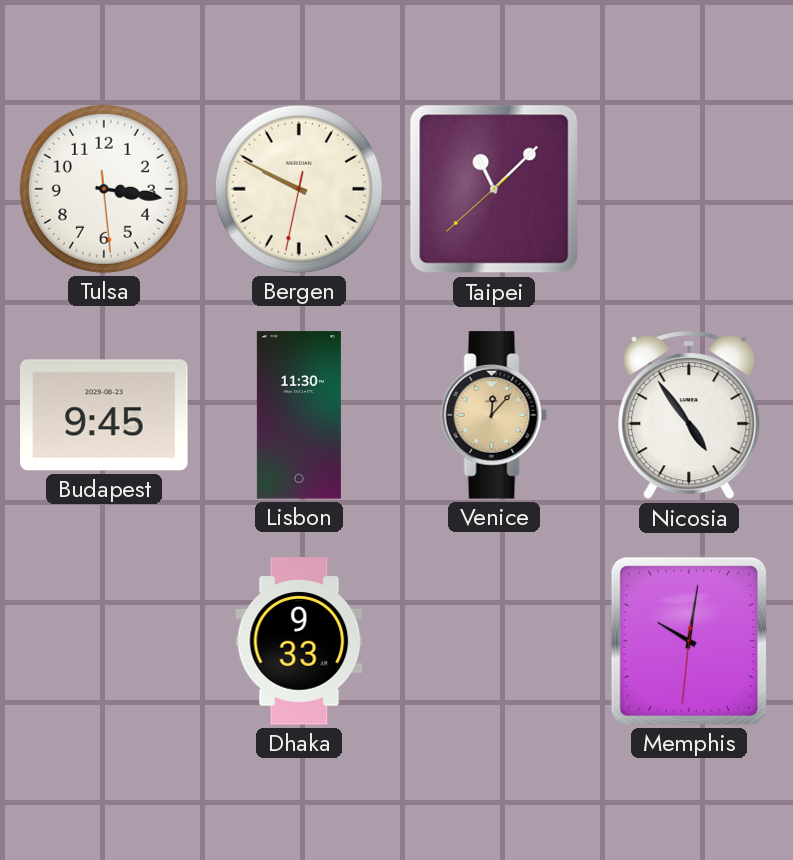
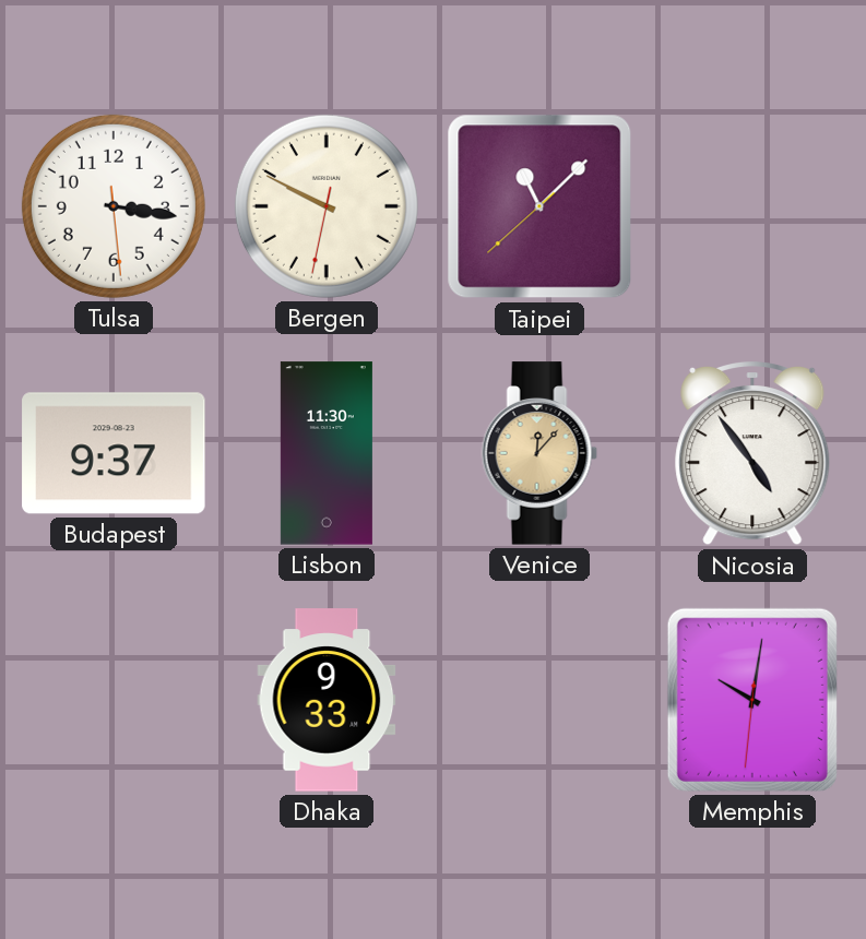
Budapest: 9:45 -> 9:37 (114, 453)
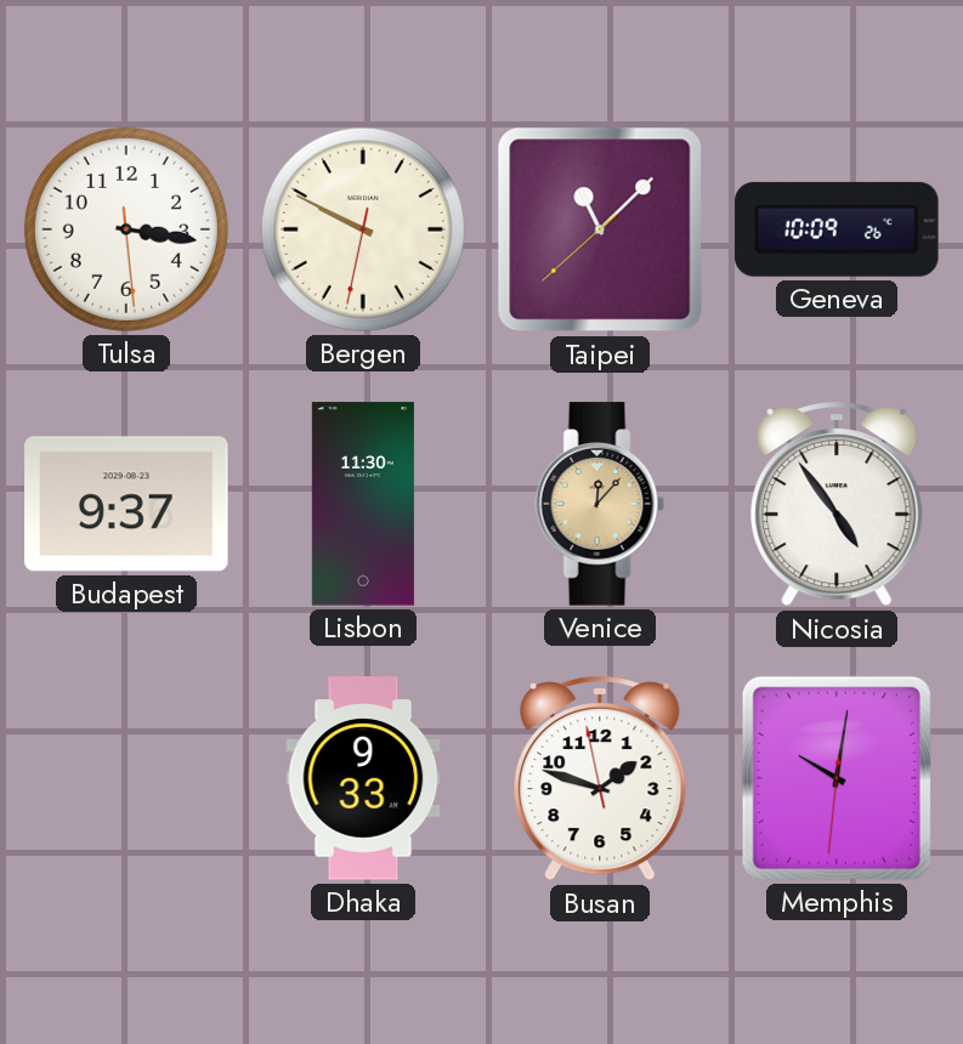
Geneva: none -> 10:09 (837, 229)
Busan: none -> 1:47 (600, 779)
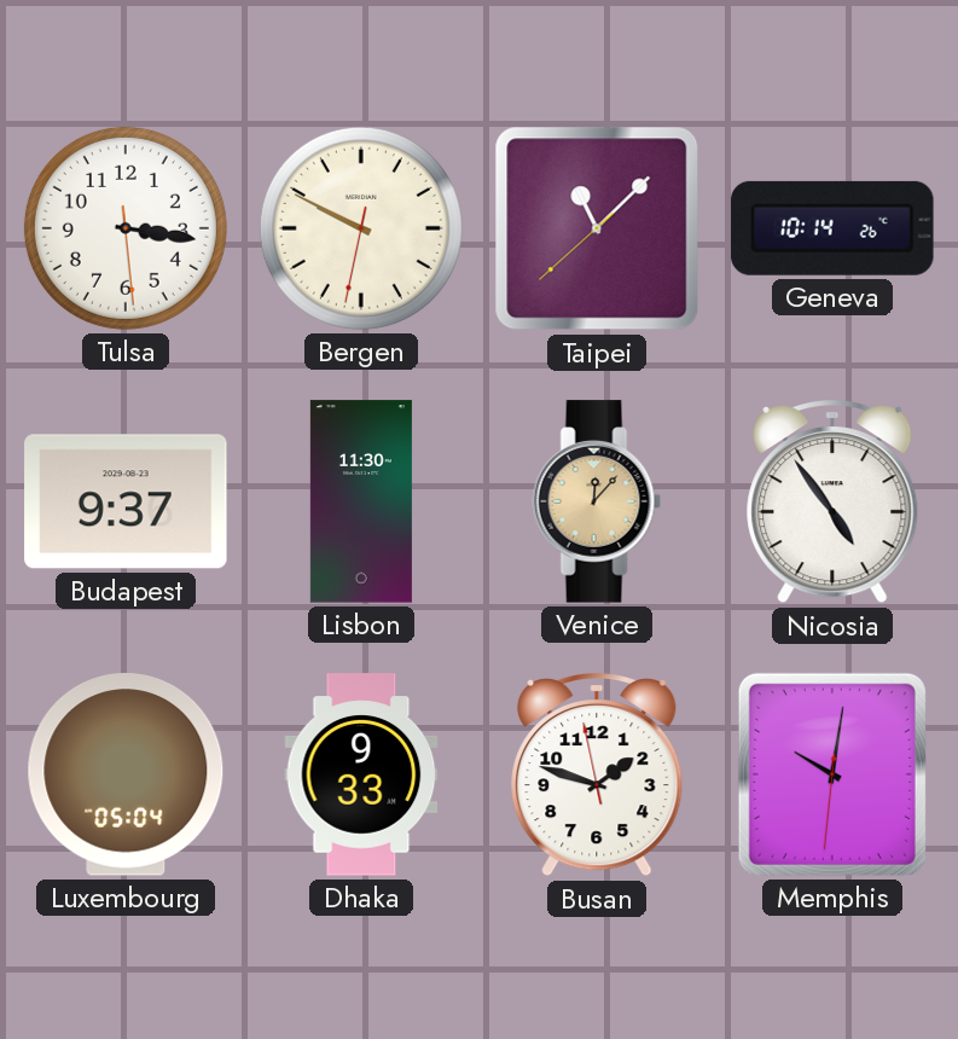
Geneva: 10:09 -> 10:14 (832, 228)
Luxembourg: none -> 05:04 (126, 774)
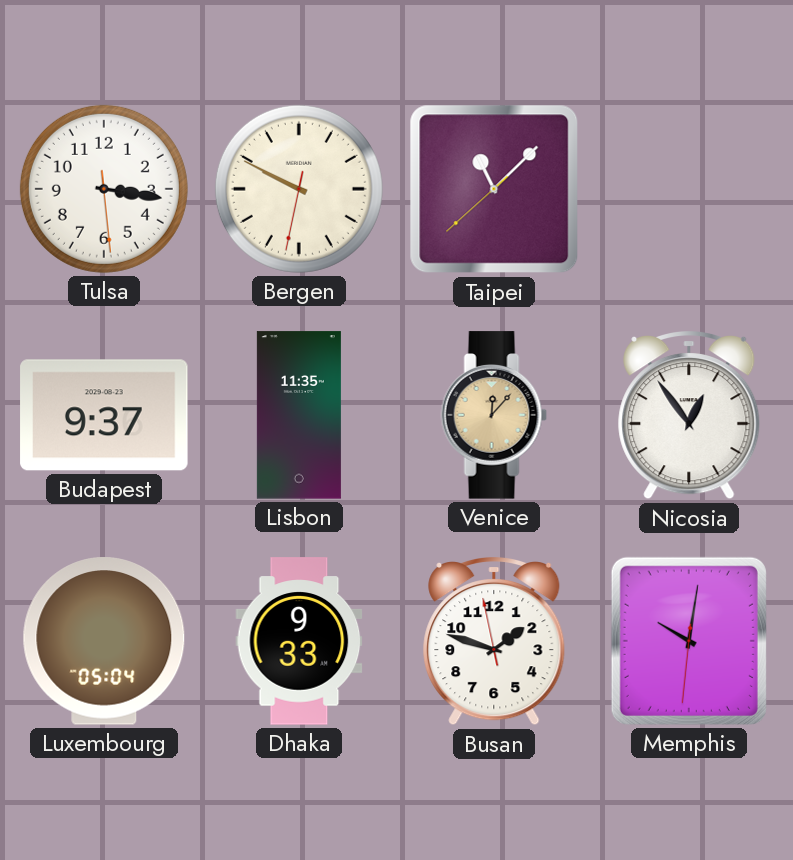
Geneva: 10:14 -> none (832, 228)
Lisbon: 11:30 -> 11:35 (299, 415)
Nicosia: 4:54 -> 12:54 (689, 416)
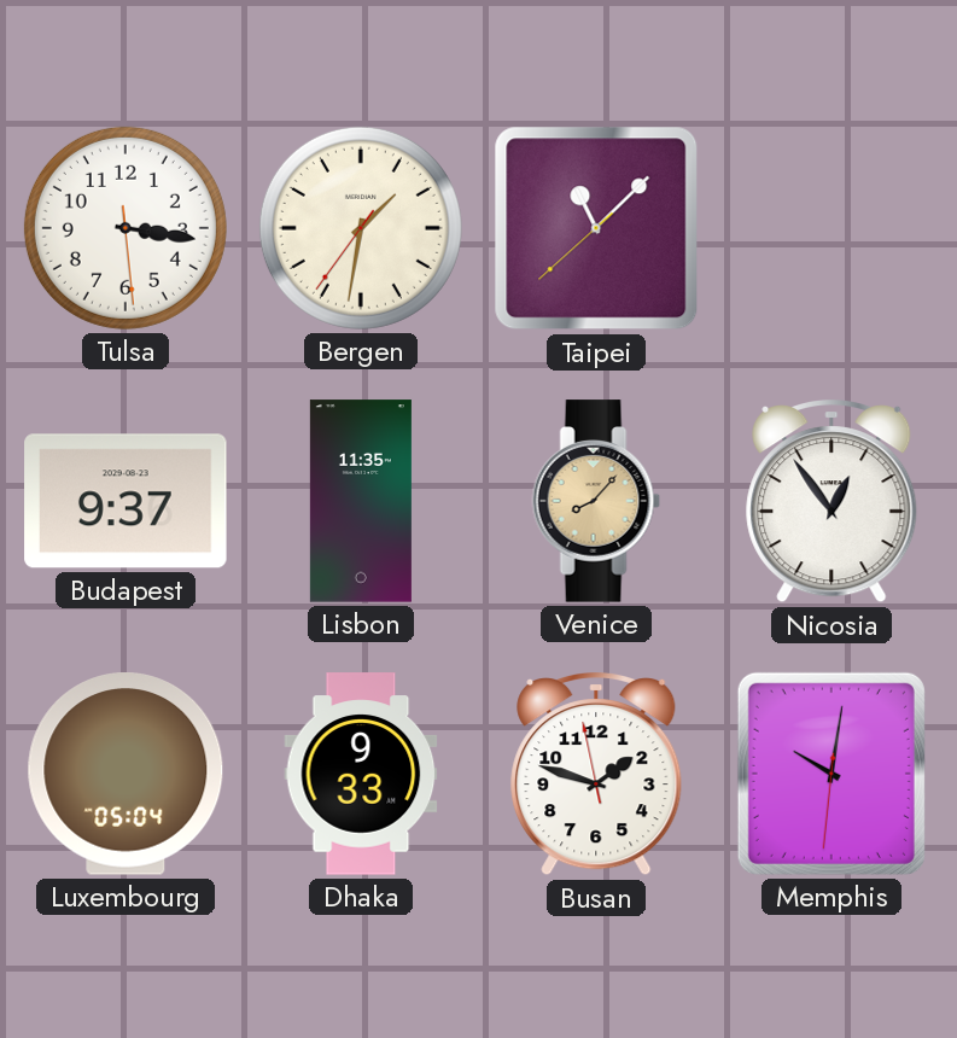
Bergen: 9:49 -> 1:31 (361, 228)
Venice: 12:07 -> 8:07 (596, 501)
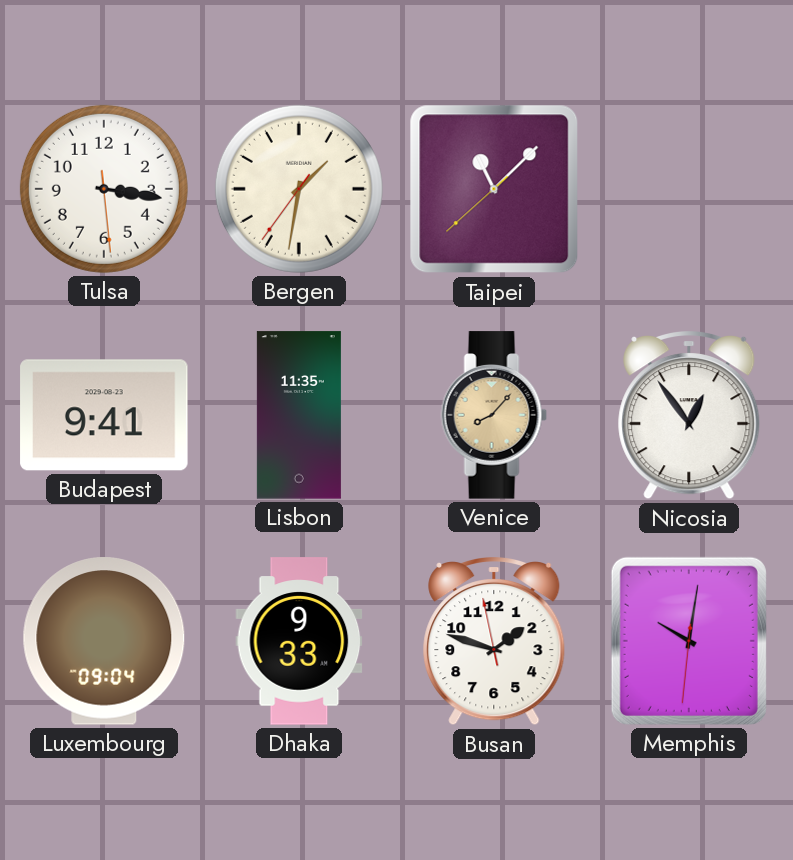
Budapest: 9:37 -> 9:41 (104, 415)
Luxembourg: 05:04 -> 09:04 (104, 641)
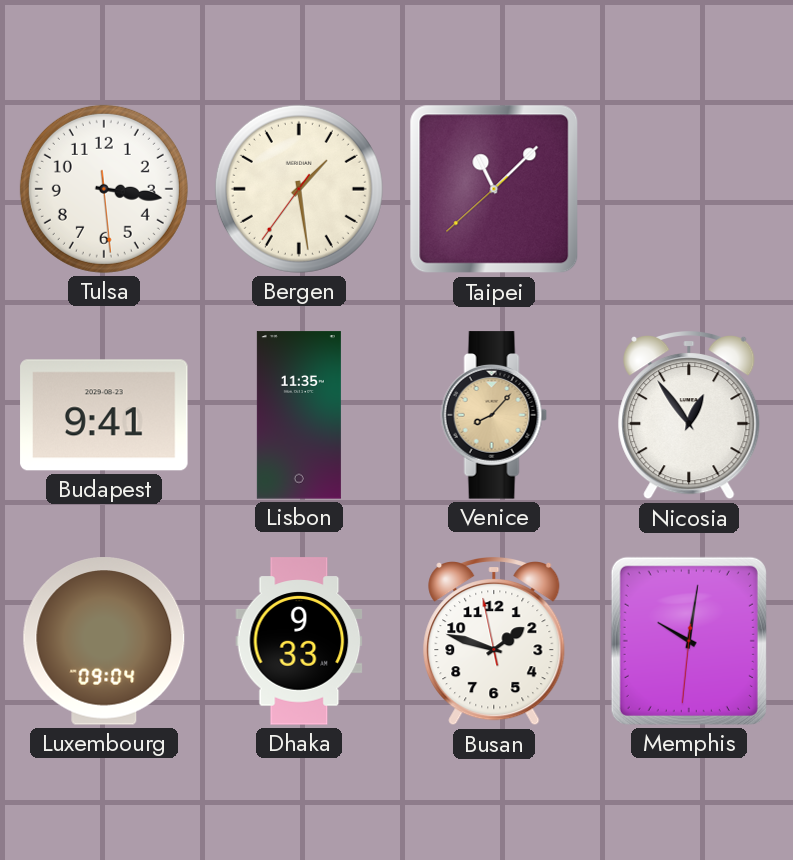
Bergen: 1:31 -> 1:28 (299, 189)
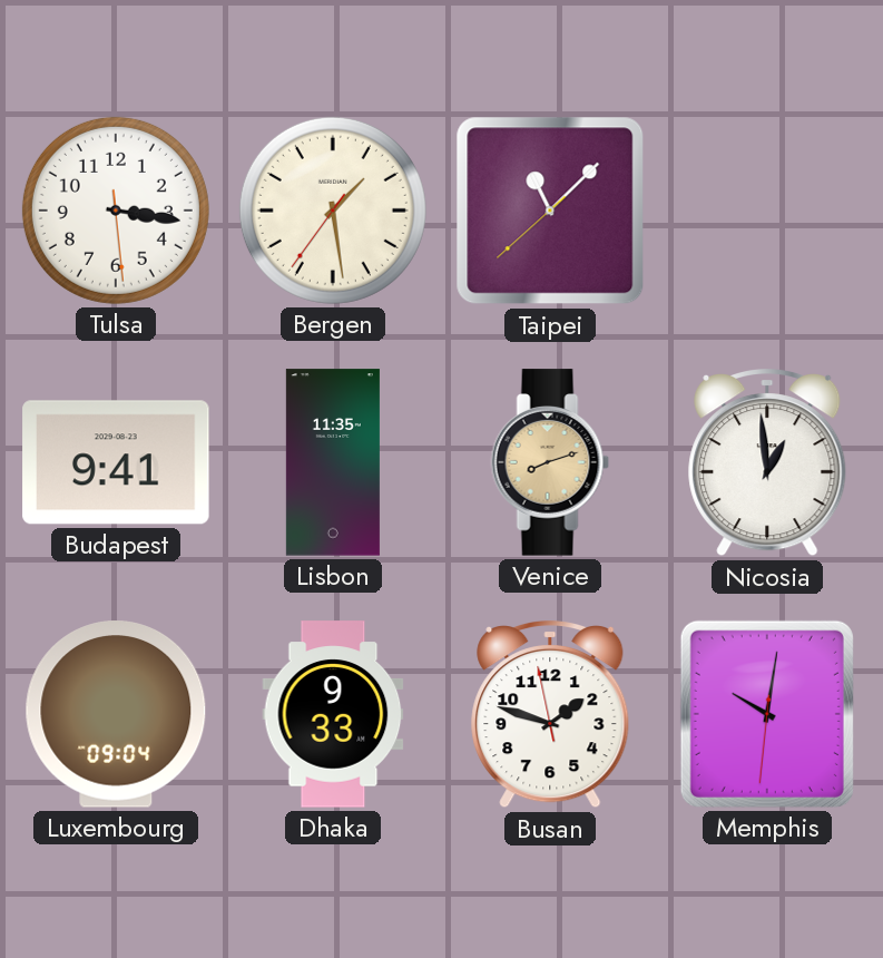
Venice: 8:07 -> 8:12 (550, 462)
Nicosia: 12:54 -> 12:59 (767, 463)
